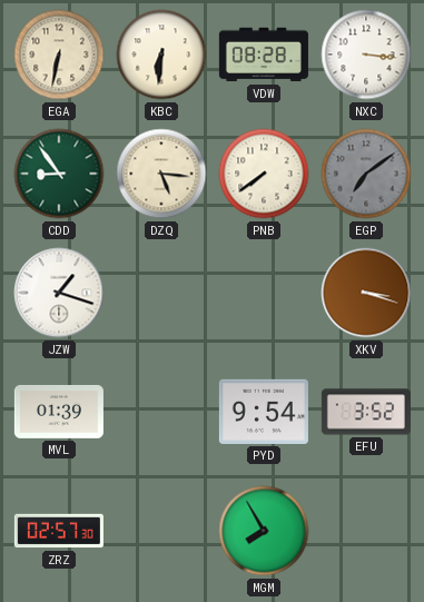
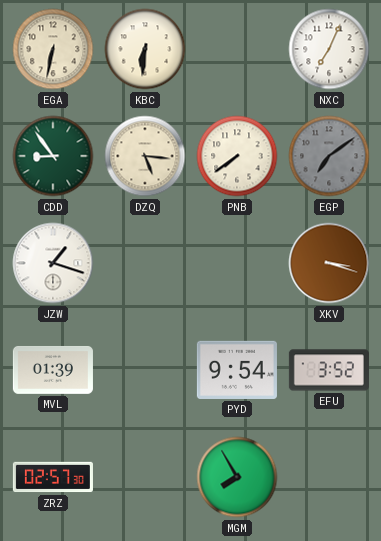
VDW: 08:28 -> none (264, 55)
NXC: 3:16 -> 7:04 (329, 49)
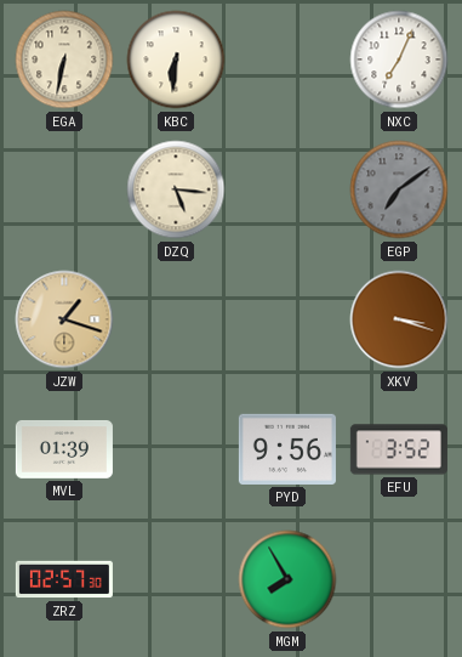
CDD: 8:54 -> none (53, 156)
PNB: 7:39 -> none (237, 156)
JZW dial: white -> champagne (64, 319)
PYD: 9:54 -> 9:56 (287, 449)
